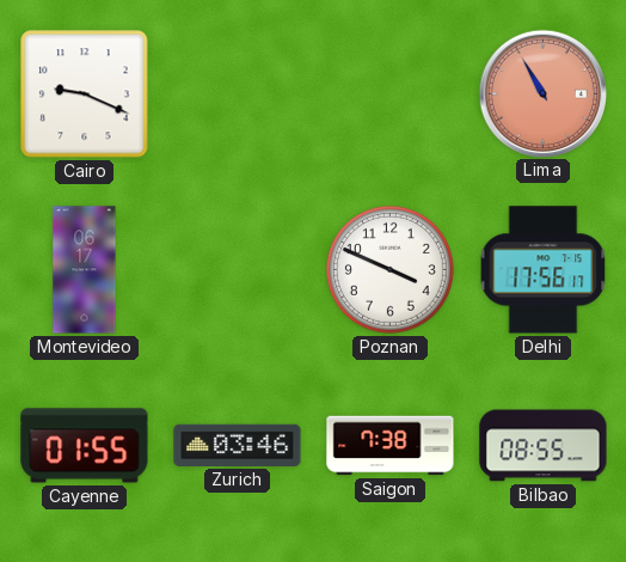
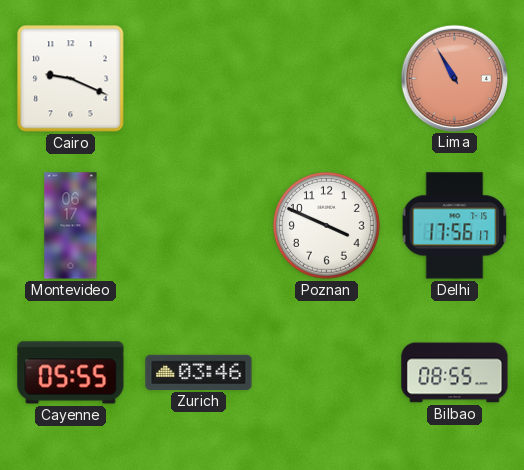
Cayenne: 01:55 -> 05:55 (71, 373)
Saigon: 7:38 -> none (391, 446)
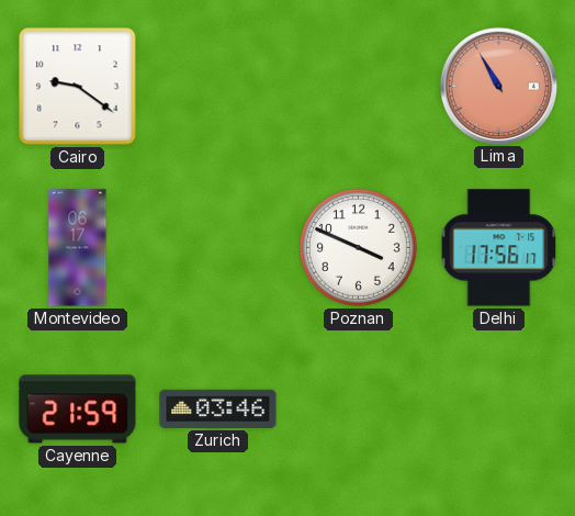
Cairo: 9:19 -> 9:21 (78, 87)
Cayenne: 05:55 -> 21:59 (78, 410)
Bilbao: 08:55 -> none (455, 373)
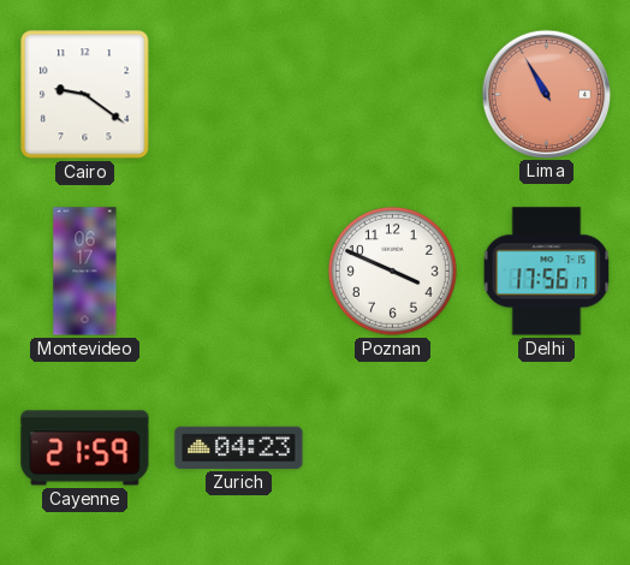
Zurich: 03:46 -> 04:23 (239, 447)
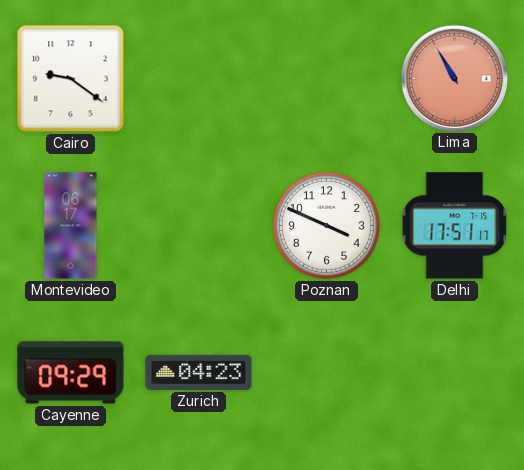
Delhi: 17:56 -> 17:51 (455, 226)
Cayenne: 21:59 -> 09:29 (71, 373)
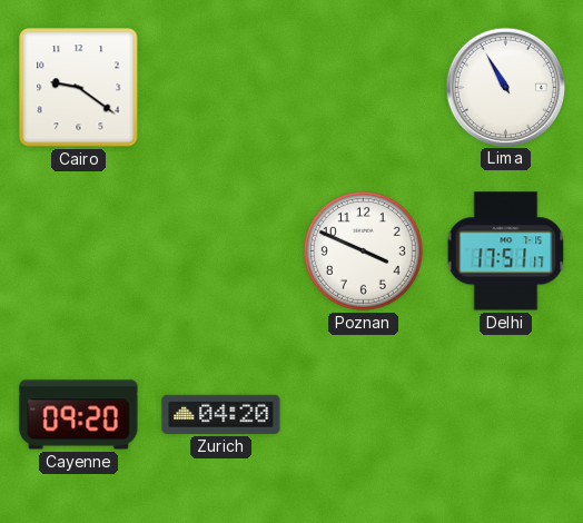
Lima dial: salmon -> white (505, 87)
Montevideo: 06:17 -> none (71, 226)
Cayenne: 09:29 -> 09:20 (79, 415)
Zurich: 04:23 -> 04:20 (221, 414)
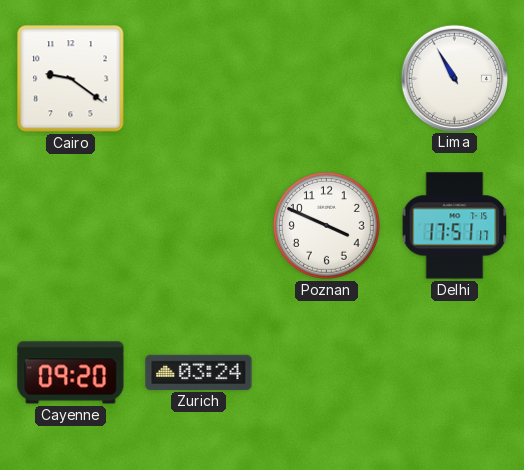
Zurich: 04:20 -> 03:24 (199, 372)
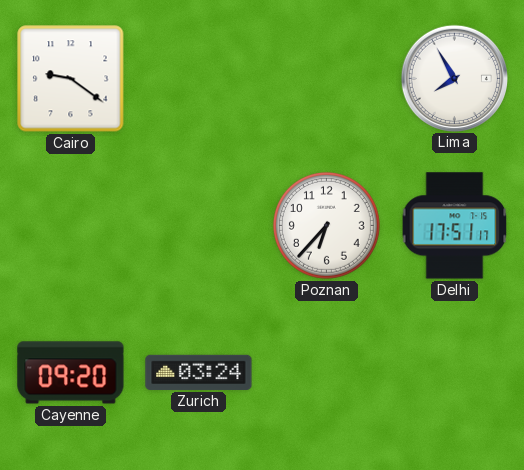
Lima: 10:55 -> 7:55 (454, 78)
Poznan: 3:49 -> 6:37 (326, 225)
